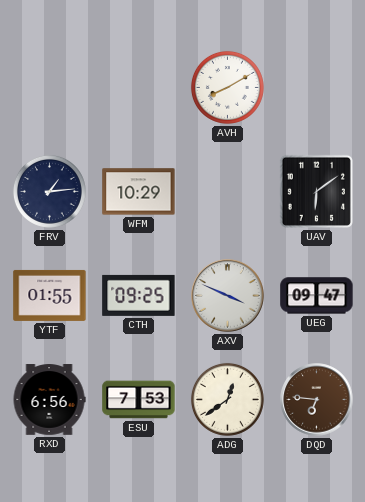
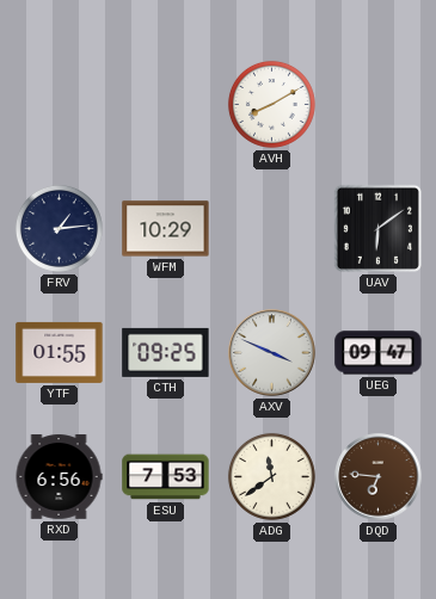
ADG: 12:39 -> 11:39 (271, 476)
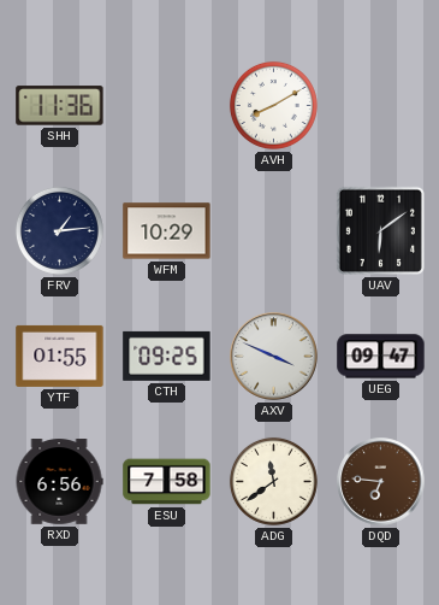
SHH: none -> 11:36 (60, 106)
ESU: 7:53 -> 7:58 (167, 482)
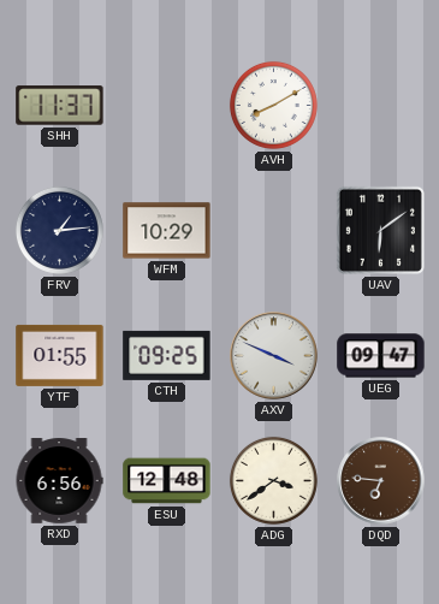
SHH: 11:36 -> 11:37 (60, 106)
ESU: 7:58 -> 12:48 (167, 481)
ADG: 11:39 -> 3:39 (273, 480)
